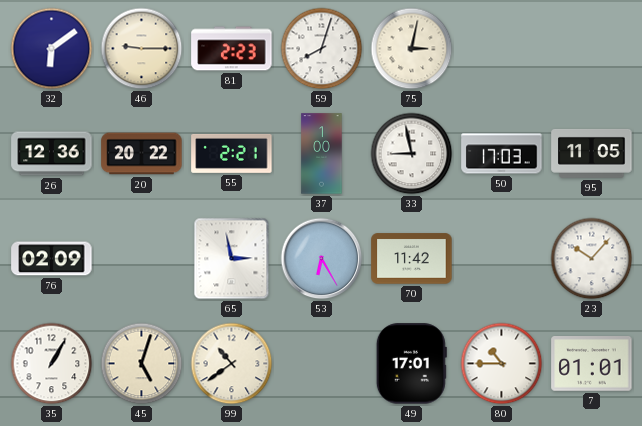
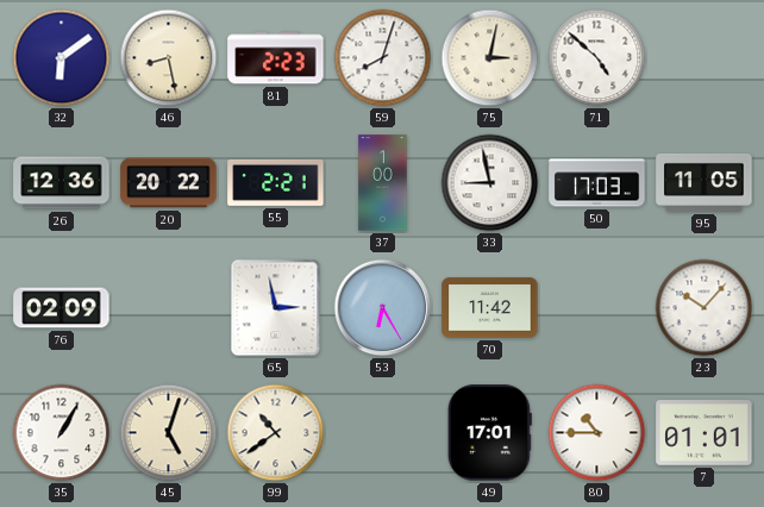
46: 9:15 -> 8:28 (169, 58)
71: none -> 4:52 (597, 58)
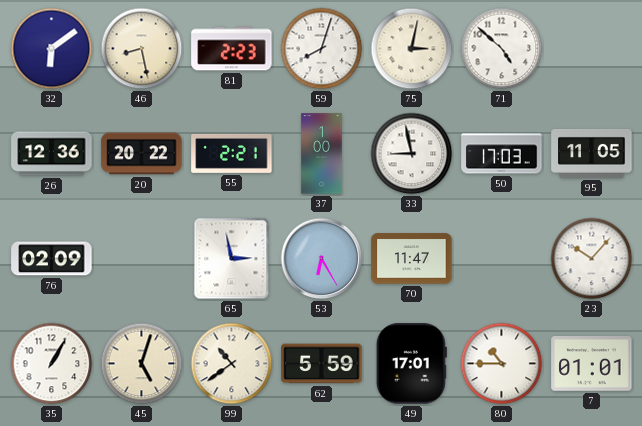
70: 11:42 -> 11:47 (412, 259)
62: none -> 5:59 (322, 364)
